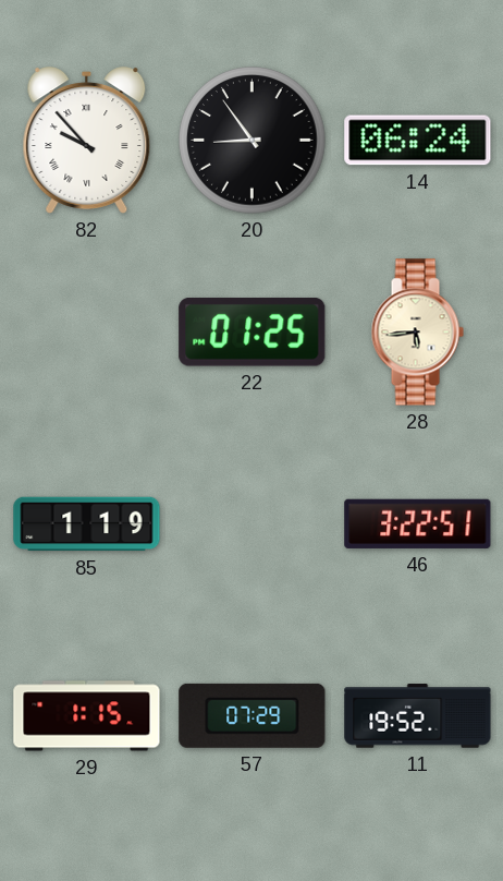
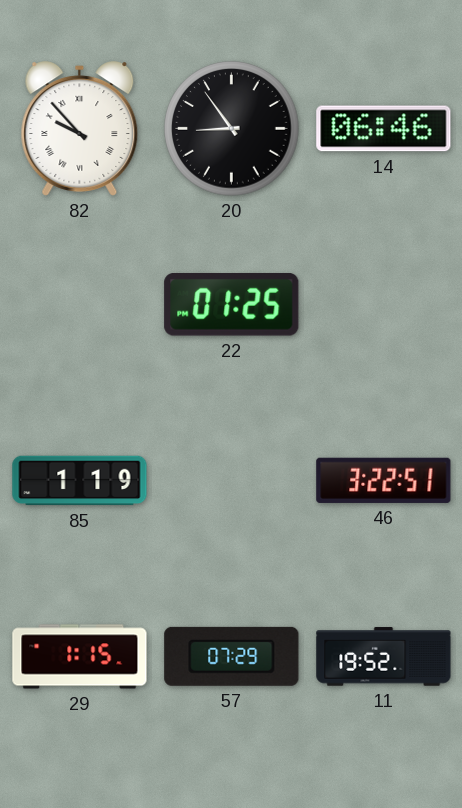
14: 06:24 -> 06:46 (384, 129)
28: 5:44 -> none (417, 333)
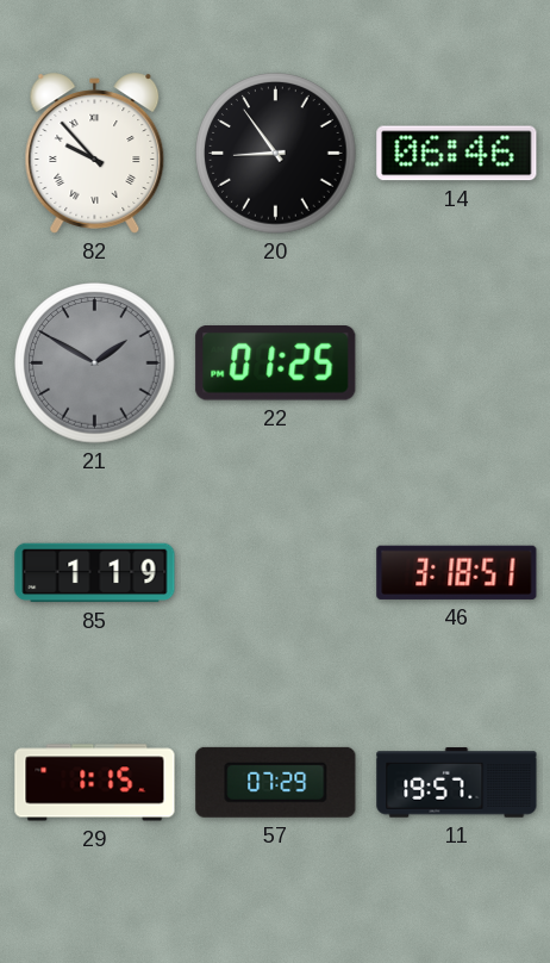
21: none -> 1:50 (95, 364)
46: 3:22 -> 3:18 (457, 572)
11: 19:52 -> 19:57 (457, 783)
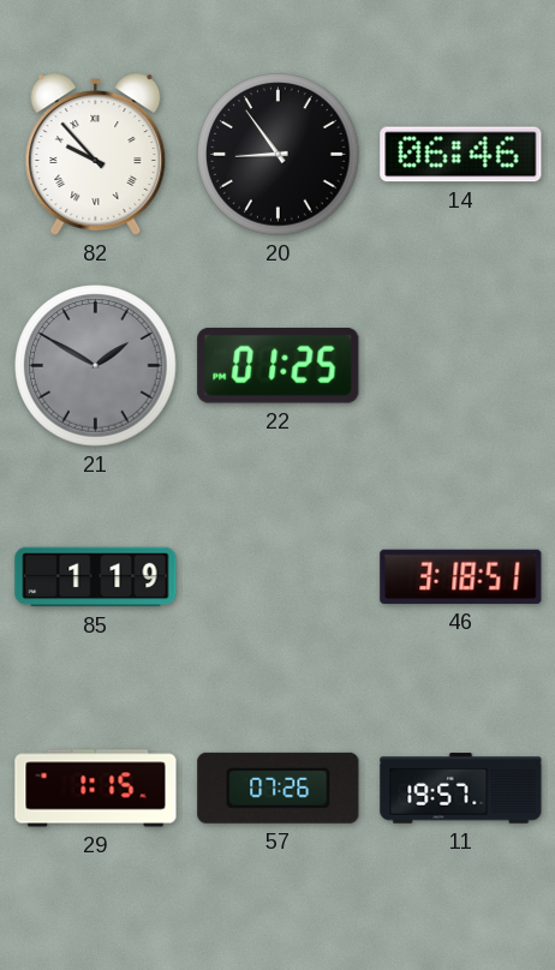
57: 07:29 -> 07:26 (279, 788)
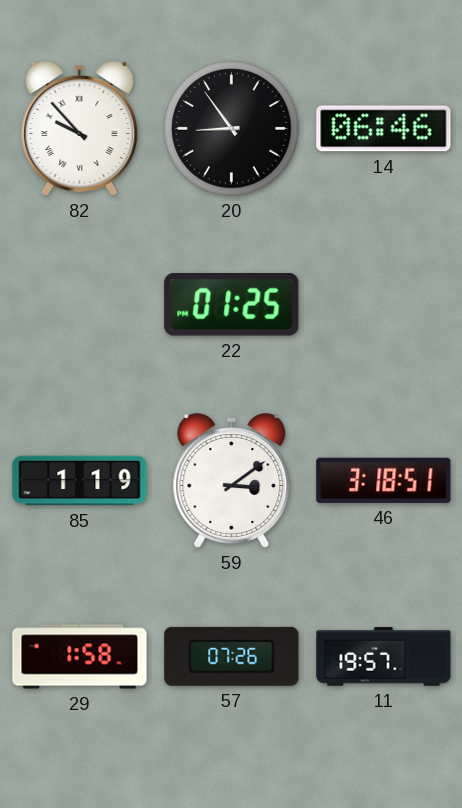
21: 1:50 -> none (96, 366)
59: none -> 3:09 (232, 481)
29: 1:15 -> 1:58 (80, 657)
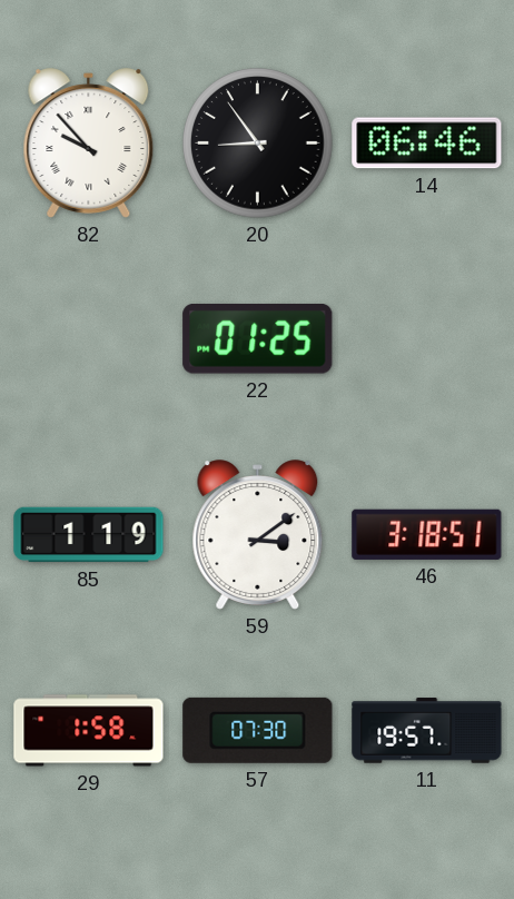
57: 07:26 -> 07:30 (258, 730)
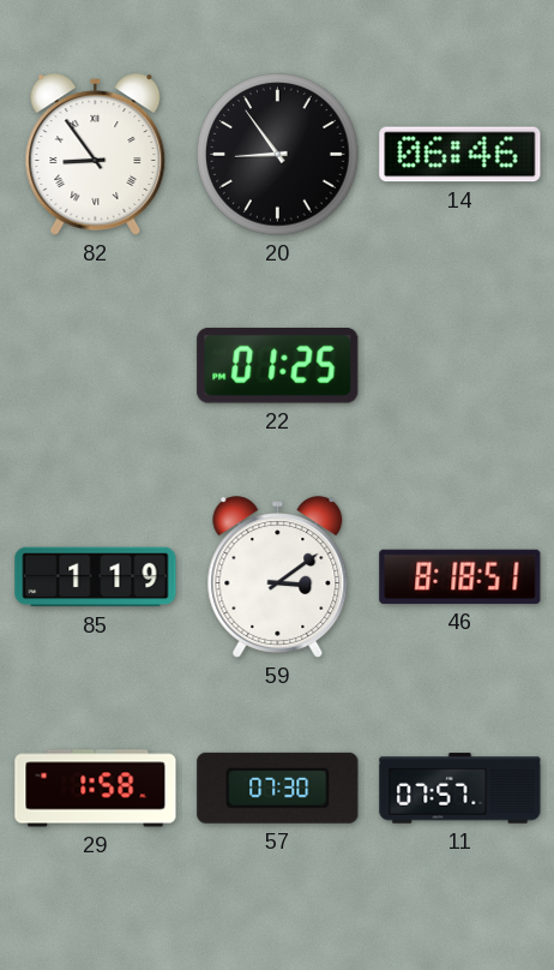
82: 9:53 -> 8:54 (96, 155)
46: 3:18 -> 8:18 (460, 576)
11: 19:57 -> 07:57 (460, 789)
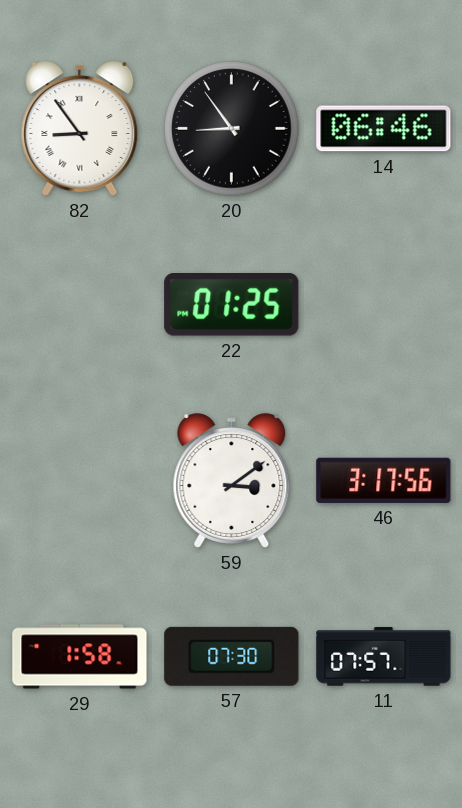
85: 1:19 -> none (96, 577)
46: 8:18 -> 3:17 (384, 480)
